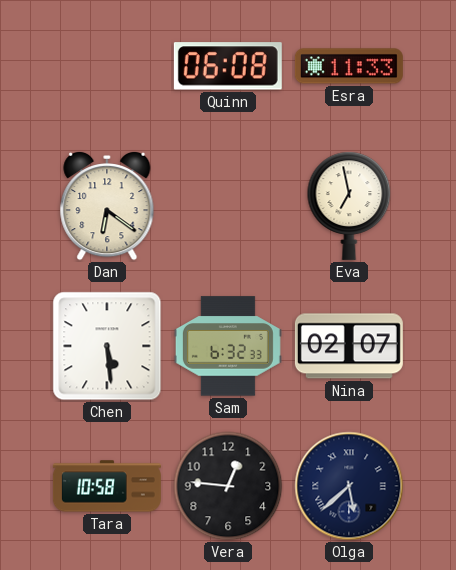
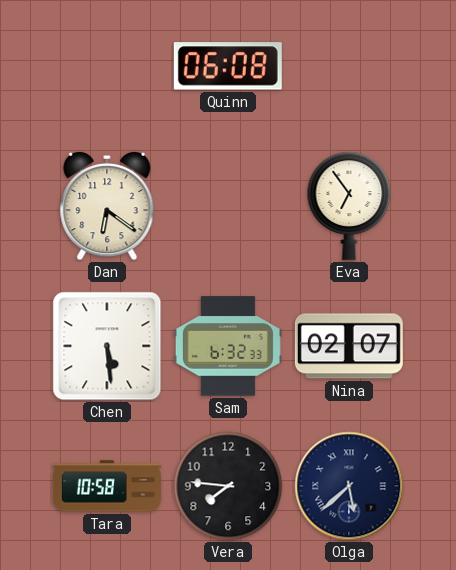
Esra: 11:33 -> none (349, 66)
Eva: 6:58 -> 6:54 (349, 206)
Vera: 12:46 -> 7:46 (228, 486)
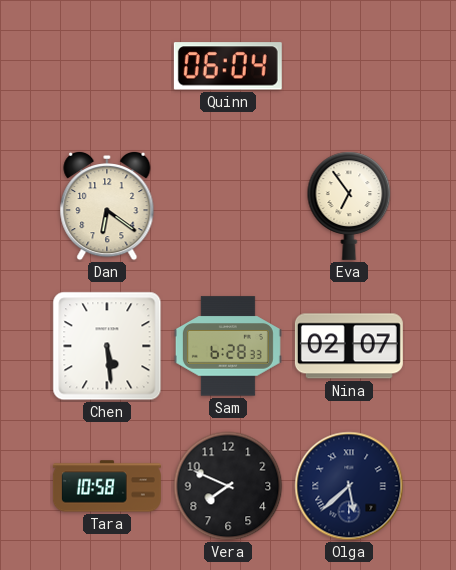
Quinn: 06:08 -> 06:04 (228, 66)
Sam: 6:32 -> 6:28 (228, 346)
Vera: 7:46 -> 7:49 (228, 486)
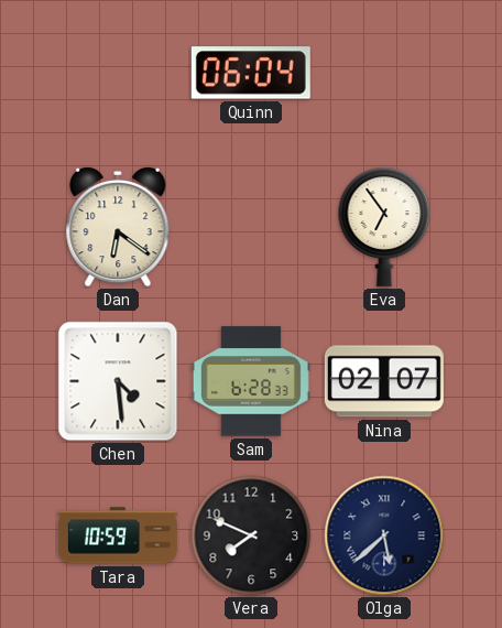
Chen: 5:29 -> 4:29 (118, 381)
Tara: 10:58 -> 10:59 (118, 535)
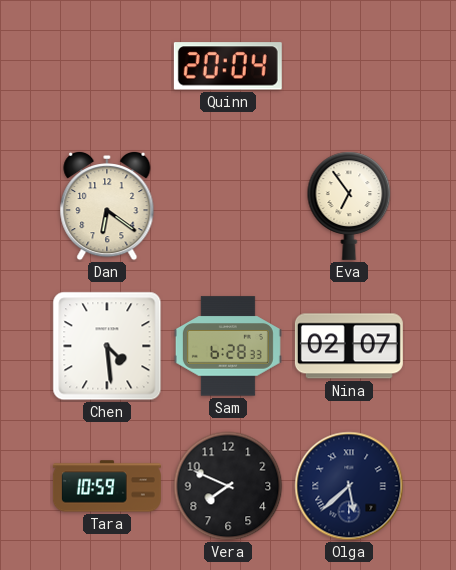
Quinn: 06:04 -> 20:04 (228, 66)
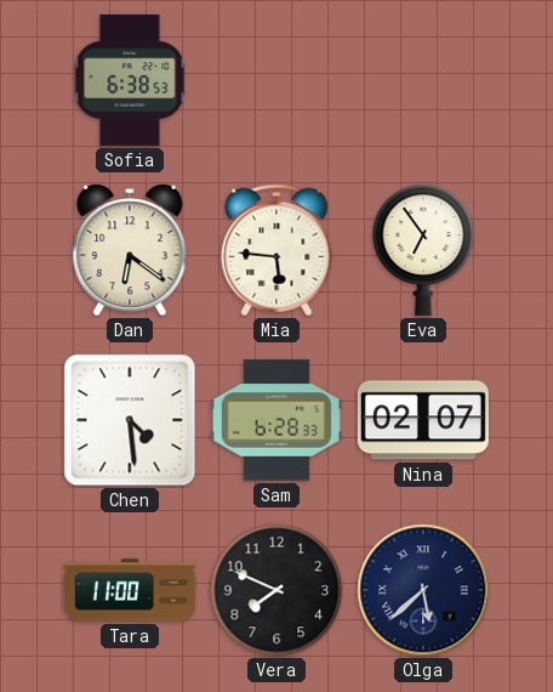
Sofia: none -> 6:38 (130, 80)
Quinn: 20:04 -> none (228, 66)
Mia: none -> 5:46 (276, 250)
Tara: 10:59 -> 11:00 (130, 590)
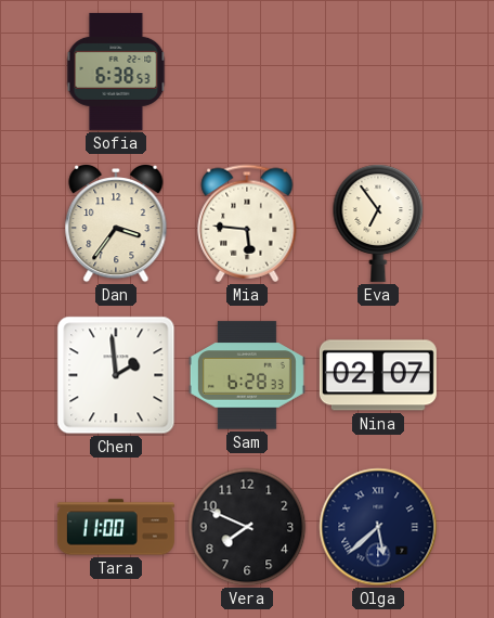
Dan: 6:21 -> 3:36 (116, 223)
Chen: 4:29 -> 1:59 (116, 375)
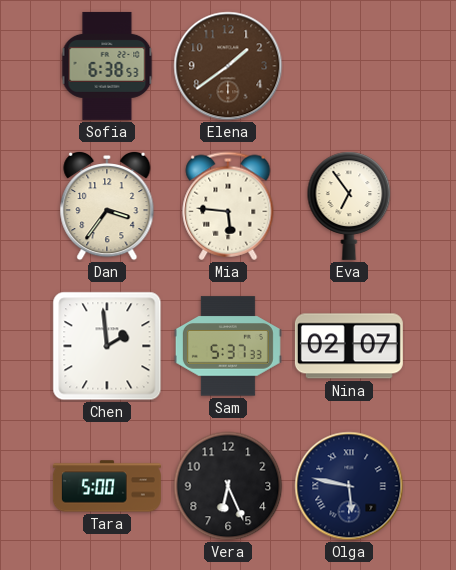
Elena: none -> 1:39 (228, 66)
Sam: 6:28 -> 5:37 (228, 346)
Tara: 11:00 -> 5:00 (107, 486)
Vera: 7:49 -> 6:26 (228, 486)
Olga: 5:38 -> 5:47 (349, 486)
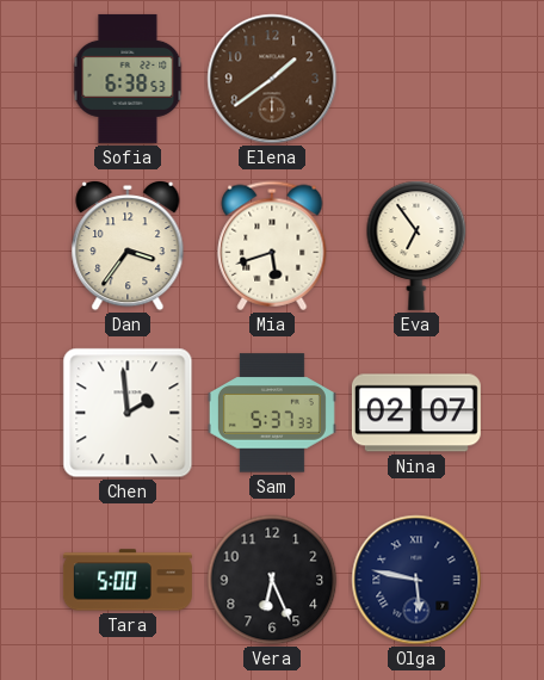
Mia: 5:46 -> 5:42 (272, 246)
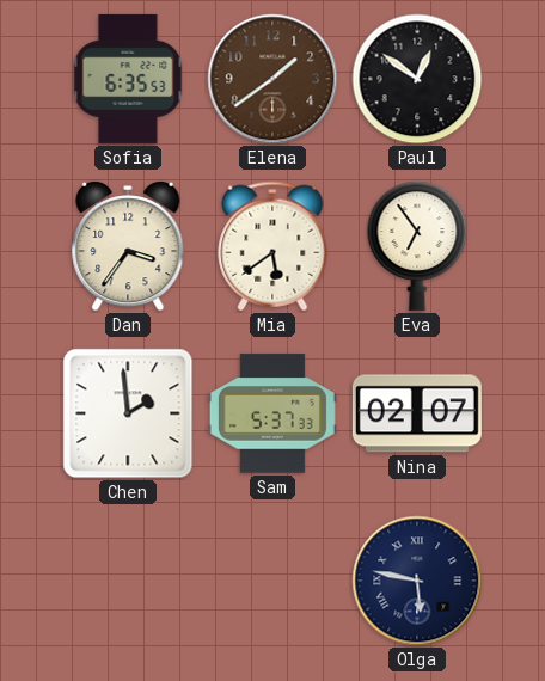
Sofia: 6:38 -> 6:35 (128, 79)
Paul: none -> 12:51 (417, 79)
Mia: 5:42 -> 5:39 (272, 246)
Tara: 5:00 -> none (128, 580)
Vera: 6:26 -> none (272, 580)
